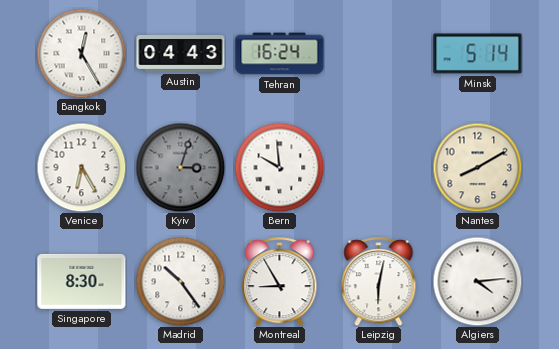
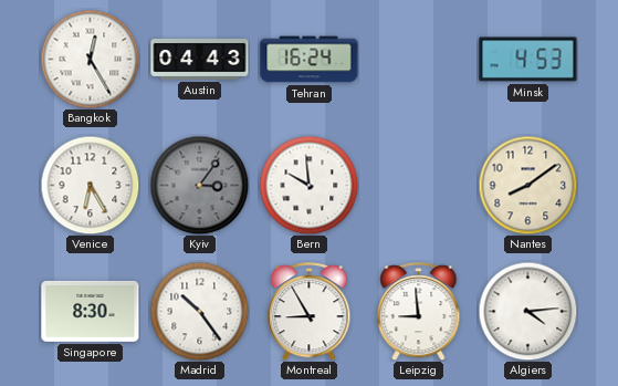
Minsk: 5:14 -> 4:53 (528, 60)
Kyiv: 3:03 -> 3:06 (199, 185)
Nantes: 8:10 -> 8:09 (527, 185)
Leipzig: 6:02 -> 8:59 (419, 312)
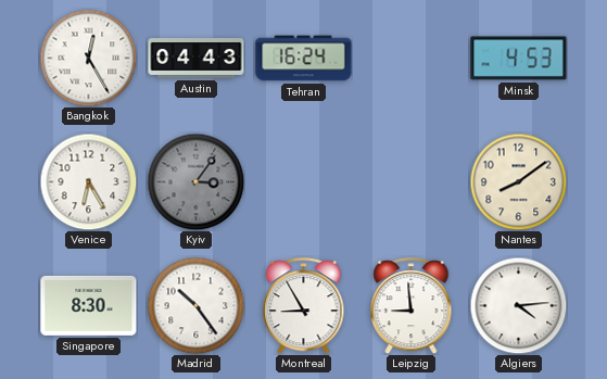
Bern: 9:59 -> none (308, 185)
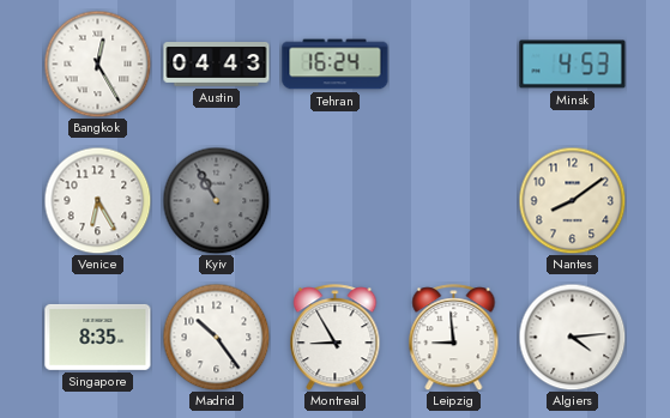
Kyiv: 3:06 -> 10:55 (216, 200)
Singapore: 8:30 -> 8:35 (98, 337)
